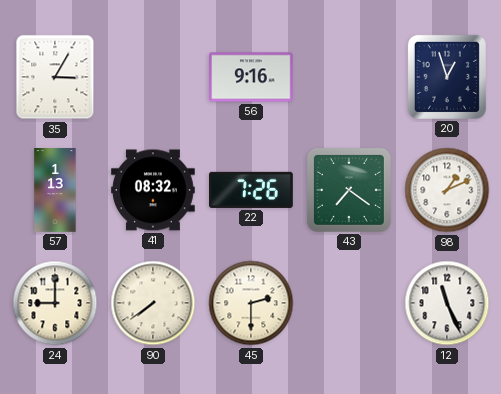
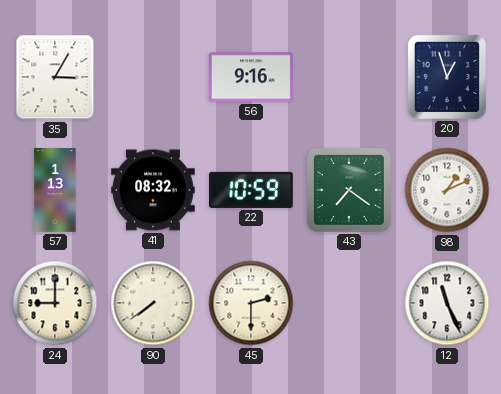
22: 7:26 -> 10:59 (252, 190)
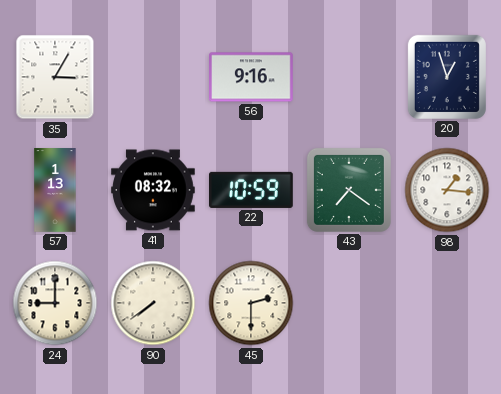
98: 1:11 -> 1:16 (447, 190)
12: 11:26 -> none (447, 303)
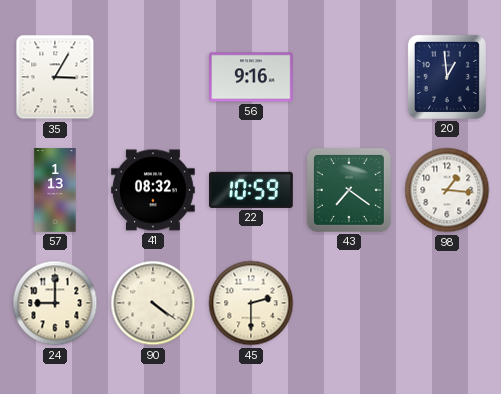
20: 12:57 -> 12:59 (447, 77)
90: 7:39 -> 4:21 (153, 303)
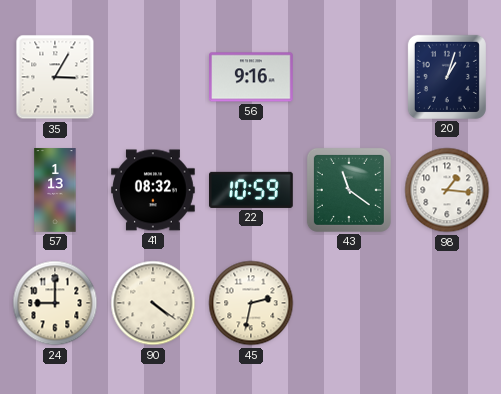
20: 12:59 -> 1:03 (447, 77)
43: 7:21 -> 11:21 (349, 190)
45: 2:30 -> 2:32 (251, 303)
